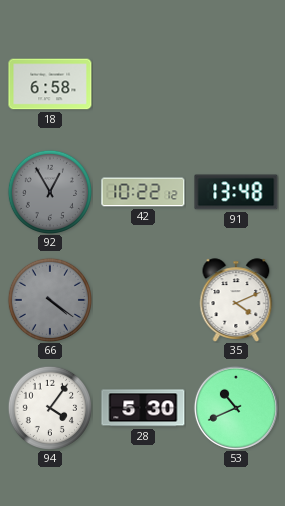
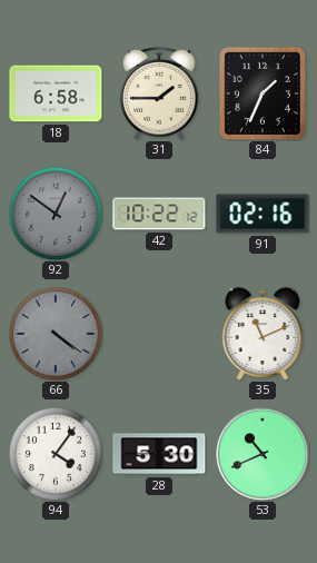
31: none -> 1:45 (160, 93)
84: none -> 1:34 (262, 93)
92: 12:55 -> 12:51 (55, 213)
91: 13:48 -> 02:16 (262, 214)
35: 4:11 -> 11:11 (262, 334)
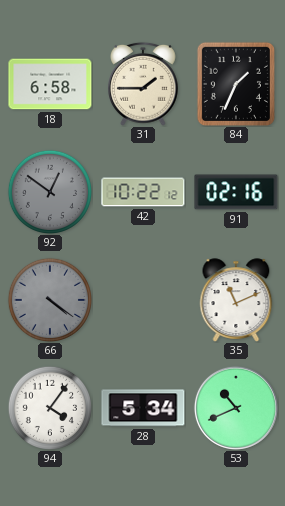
28: 5:30 -> 5:34 (143, 408)
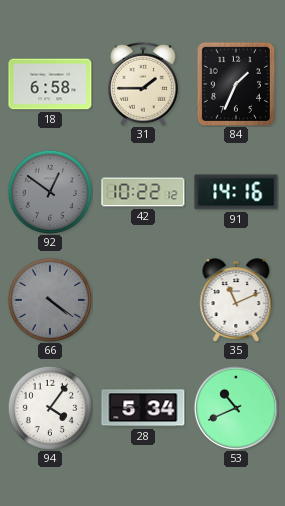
91: 02:16 -> 14:16 (236, 192)
